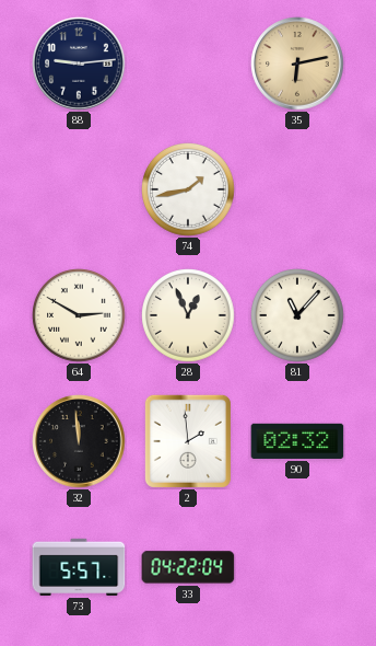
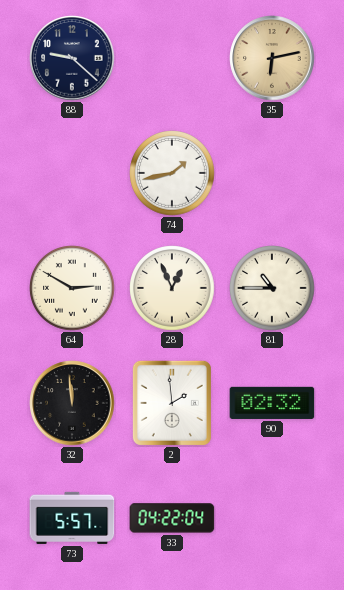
88: 9:14 -> 9:22 (72, 58)
81: 11:07 -> 10:45 (272, 288)
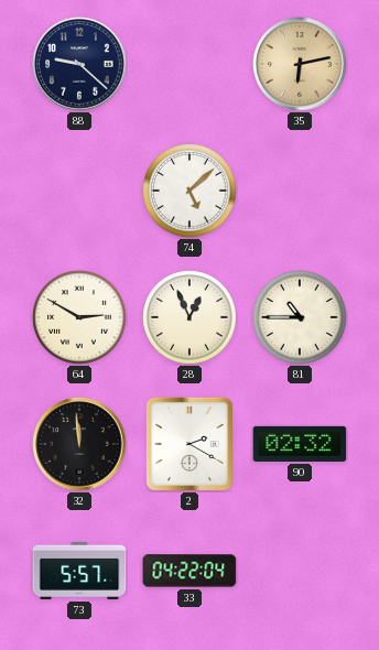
74: 1:43 -> 5:08 (189, 191)
2: 1:59 -> 2:20 (189, 444)
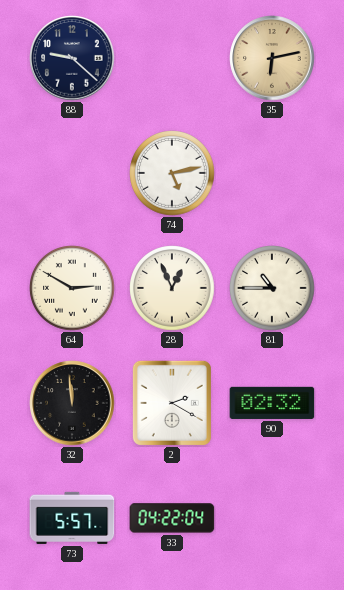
74: 5:08 -> 5:13 (172, 173)
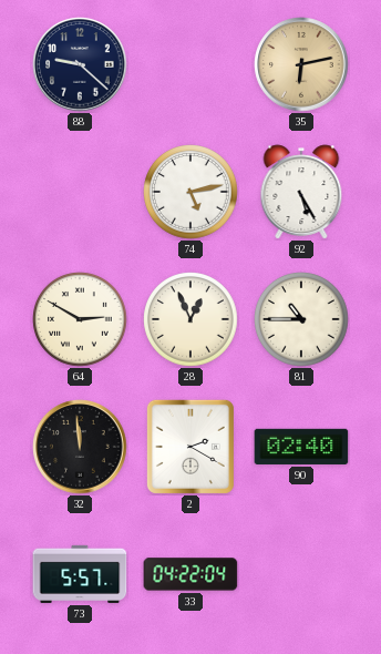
92: none -> 5:25 (301, 192)
90: 02:32 -> 02:40 (301, 447)
